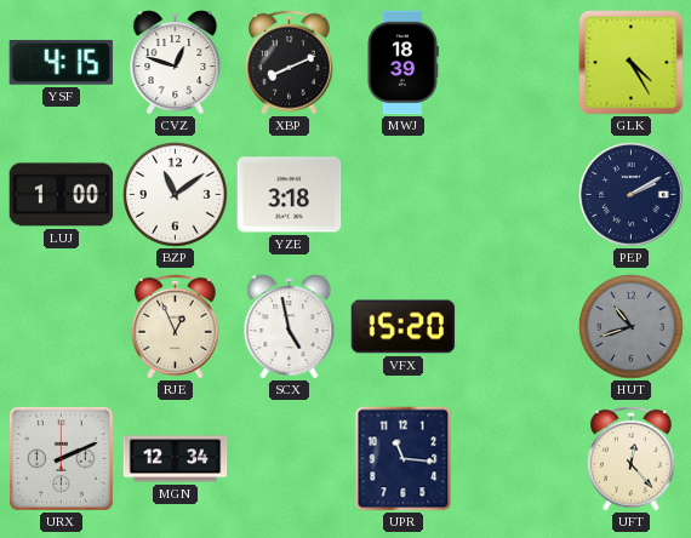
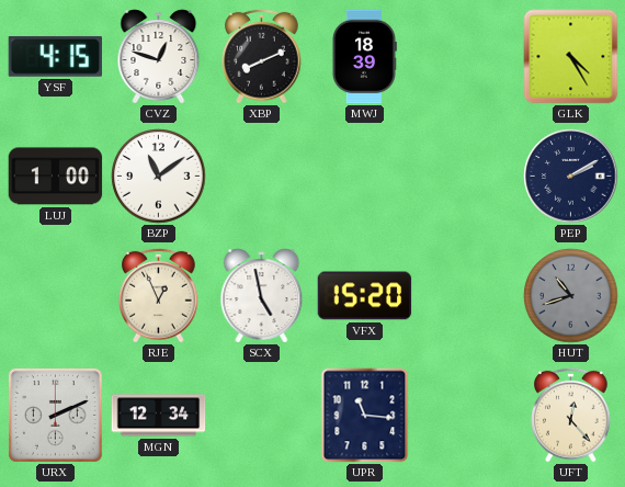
YZE: 3:18 -> none (290, 195)
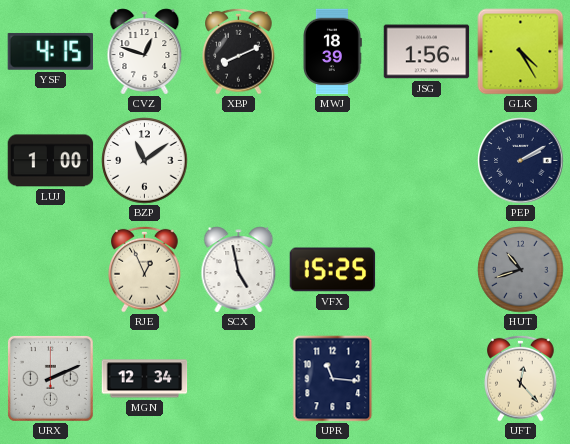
JSG: none -> 1:56 (427, 52)
VFX: 15:20 -> 15:25 (333, 270)
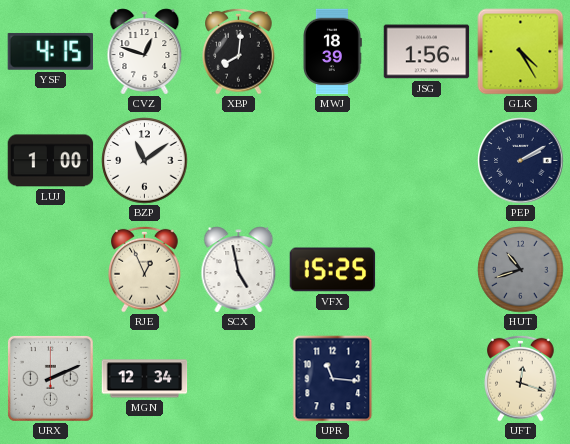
XBP: 8:11 -> 8:01 (239, 51)
UFT: 12:23 -> 12:18 (521, 378)
